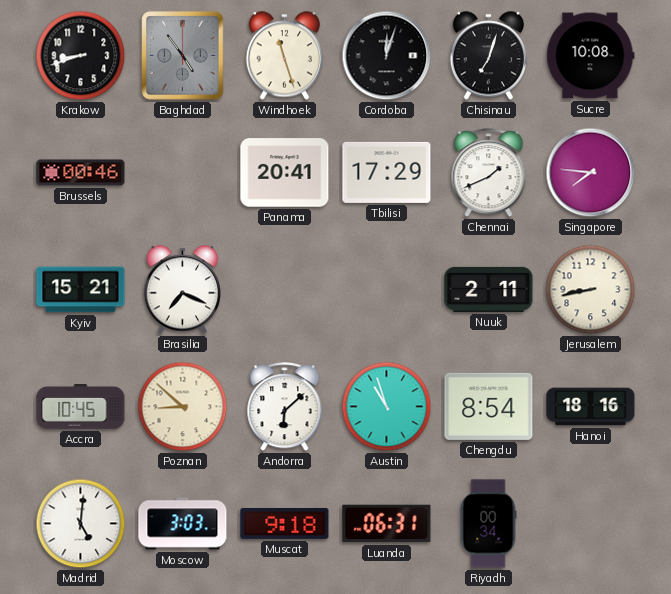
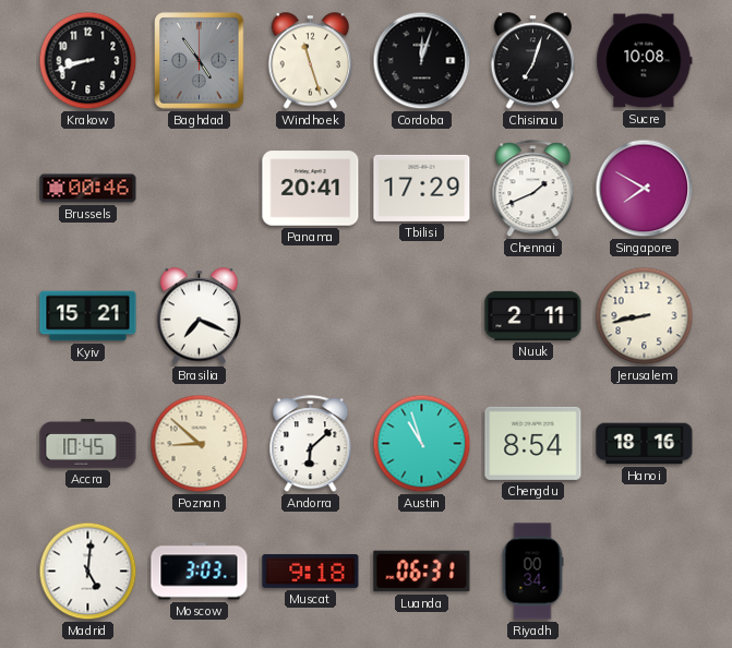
Singapore: 7:46 -> 7:50 (645, 189)
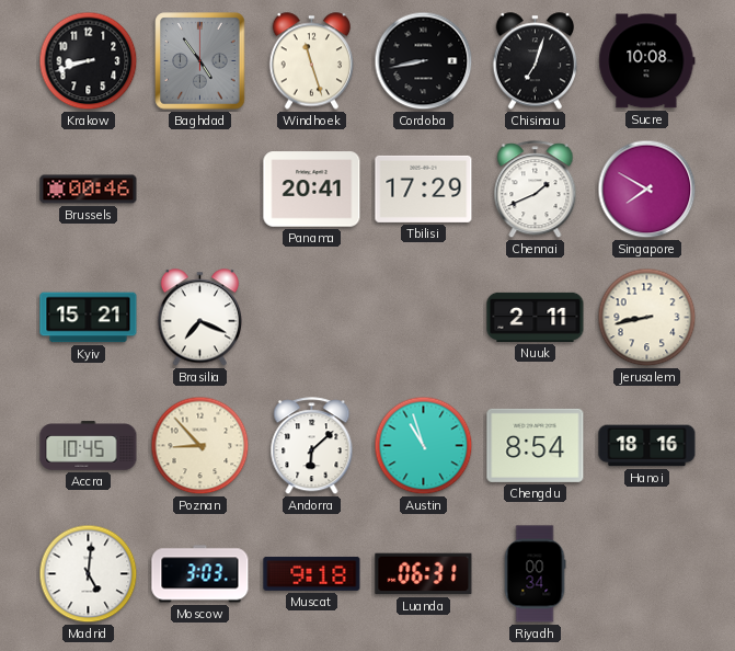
Cordoba: 12:03 -> 8:43 (424, 61)
Poznan: 8:52 -> 8:53 (200, 446)
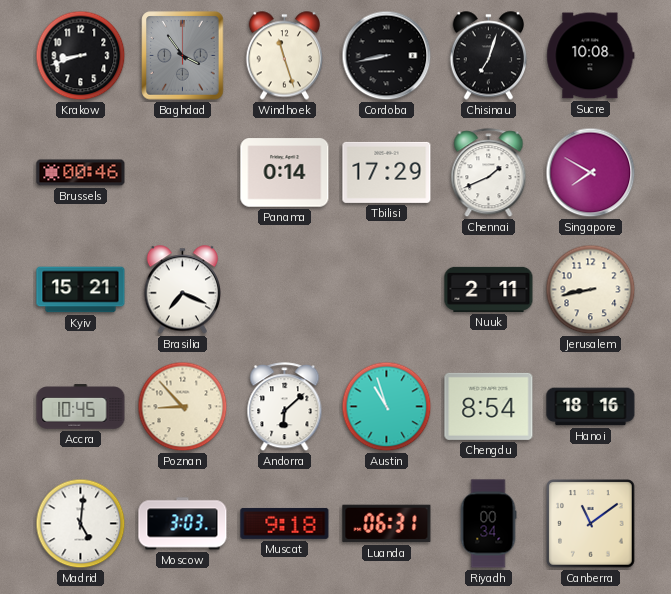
Baghdad: 4:54 -> 3:54 (183, 56)
Panama: 20:41 -> 0:14 (285, 173)
Canberra: none -> 11:09 (591, 524)
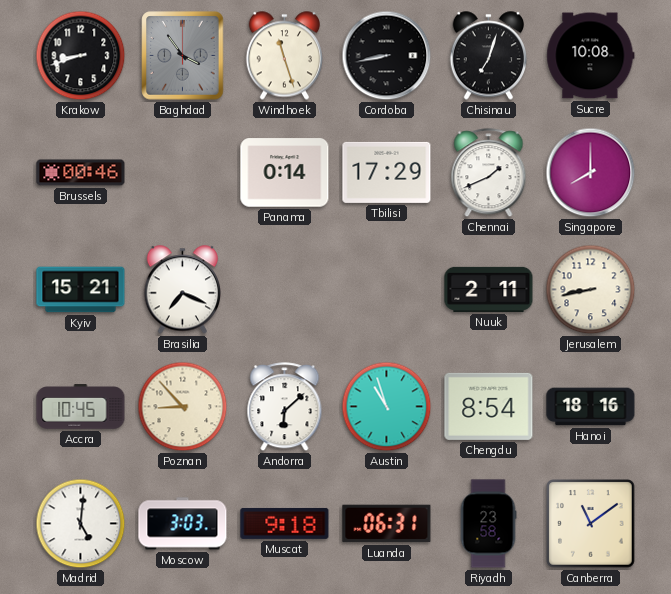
Singapore: 7:50 -> 8:00 (591, 173)
Riyadh: 00:34 -> 23:58 (488, 524)
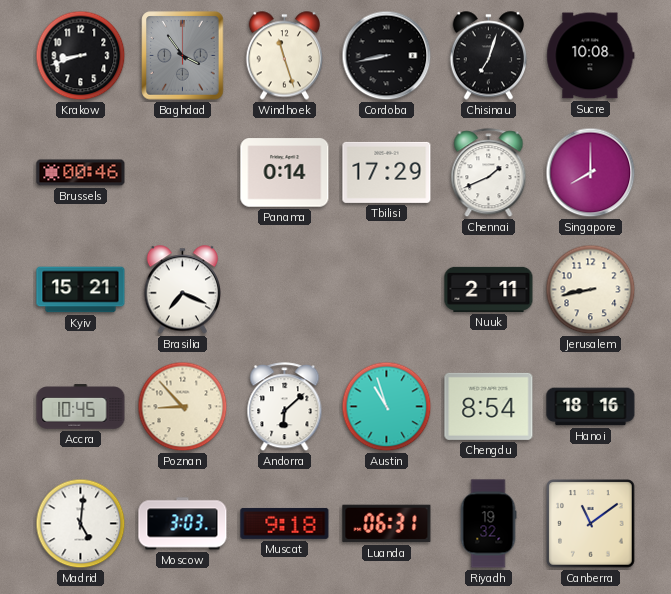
Riyadh: 23:58 -> 19:32 (488, 524)
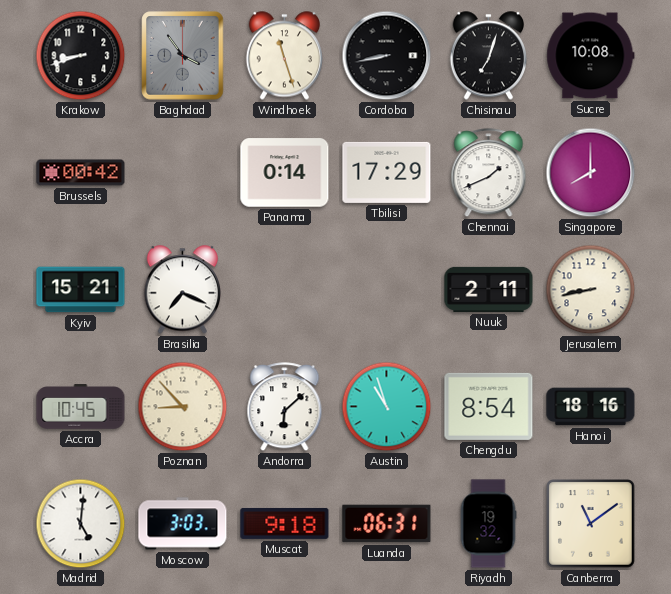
Brussels: 00:46 -> 00:42 (81, 173)
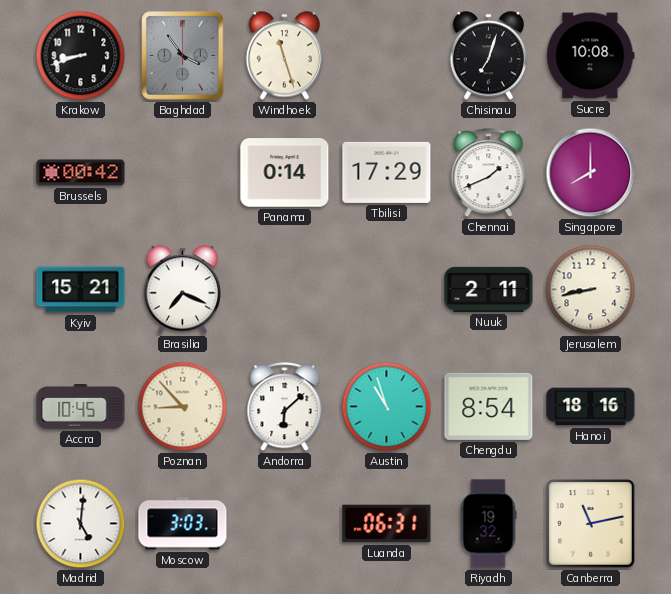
Cordoba: 8:43 -> none (387, 56)
Muscat: 9:18 -> none (285, 523)
Canberra: 11:09 -> 11:13 (591, 524)
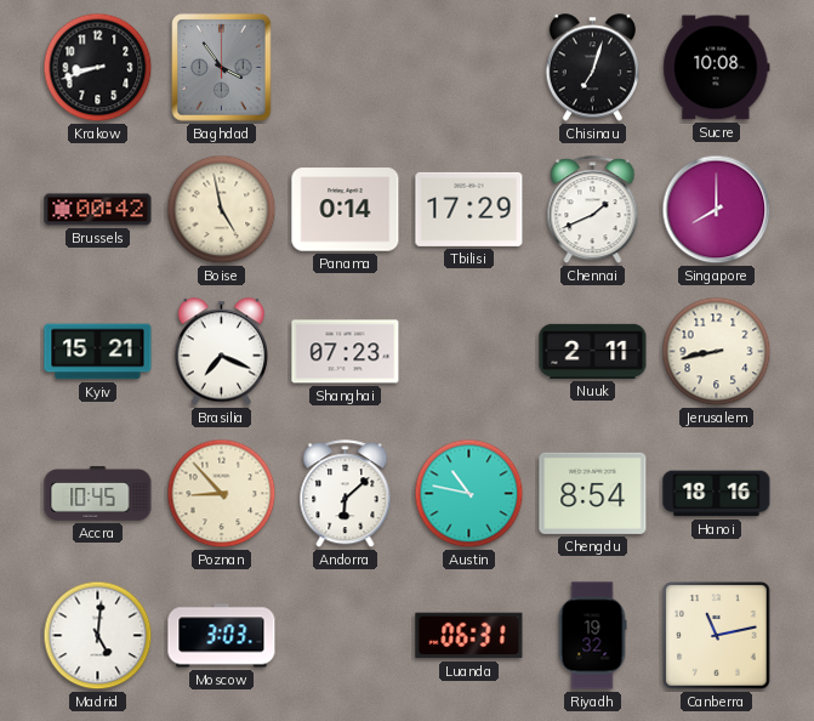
Windhoek: 11:27 -> none (284, 56)
Boise: none -> 4:58 (222, 210)
Shanghai: none -> 07:23 (346, 352)
Austin: 10:57 -> 10:47 (469, 494)
